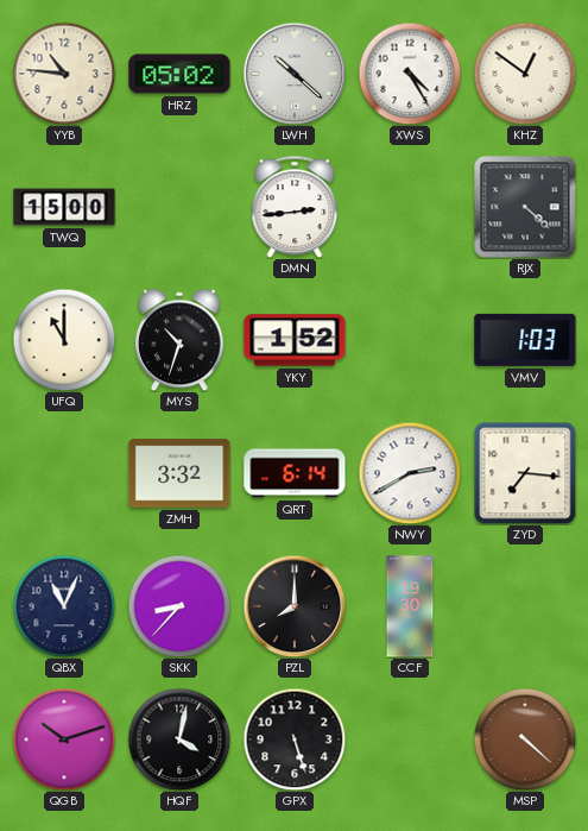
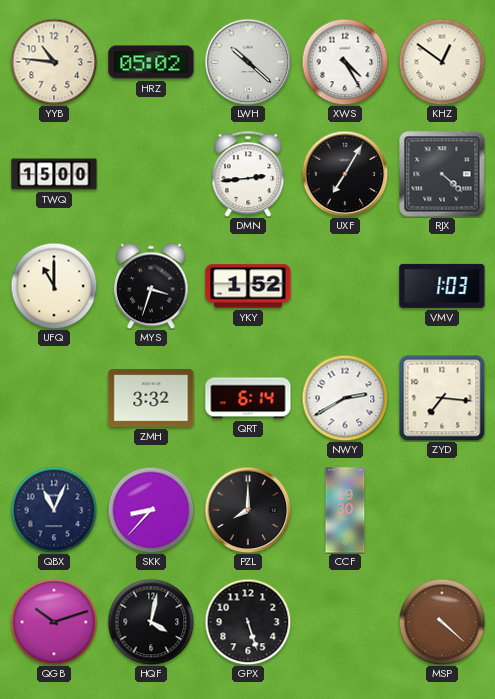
UXF: none -> 7:05 (345, 174)
MYS: 10:33 -> 3:33 (152, 286)
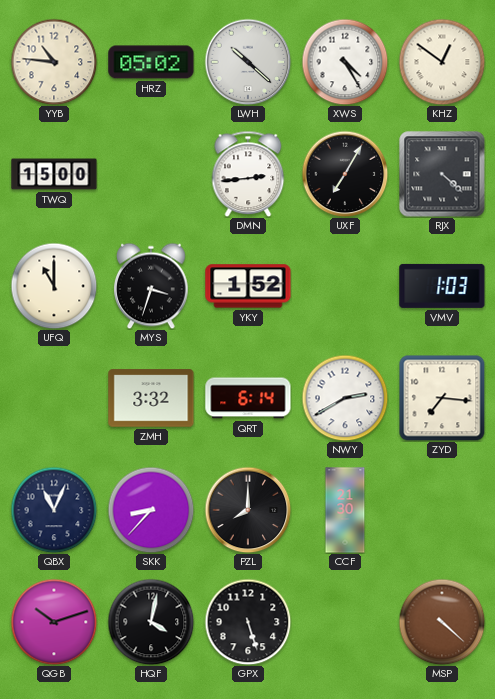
CCF: 19:30 -> 21:30 (345, 510)
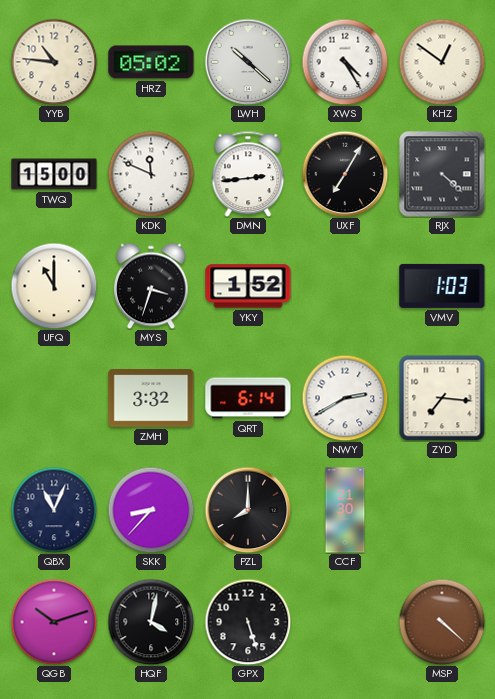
KDK: none -> 11:49 (151, 174)
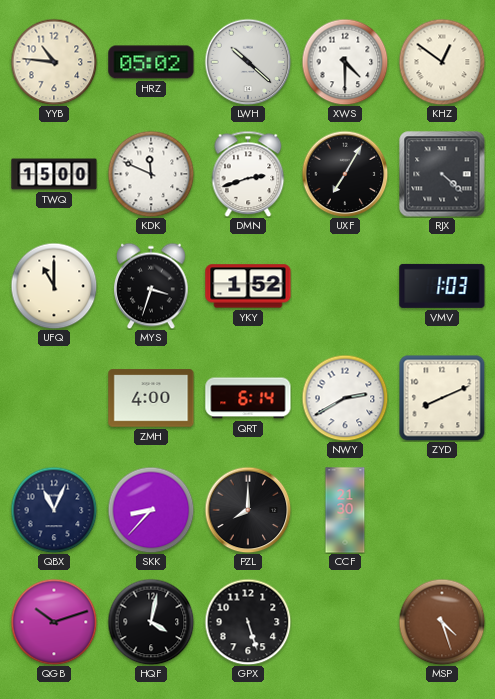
XWS: 4:25 -> 4:30 (345, 62)
DMN: 2:44 -> 2:42 (248, 174)
ZMH: 3:32 -> 4:00 (151, 398)
ZYD: 7:16 -> 8:11 (442, 398)
MSP: 4:22 -> 4:27 (442, 622)
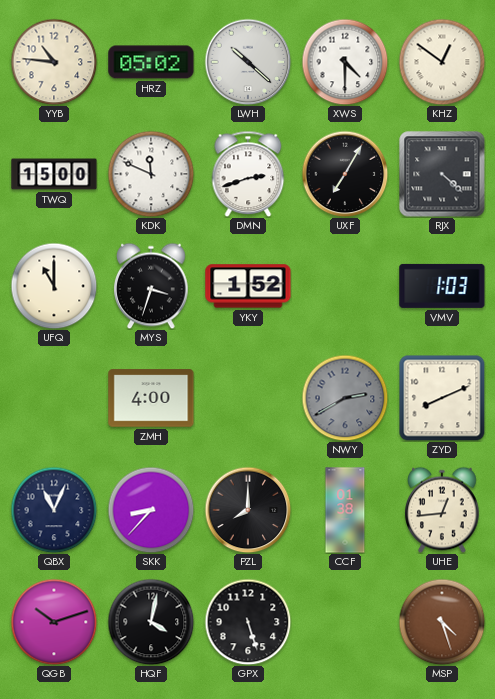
QRT: 6:14 -> none (248, 398)
NWY dial: white -> grey (345, 398)
CCF: 21:30 -> 01:38 (345, 510)
UHE: none -> 12:44 (443, 510)
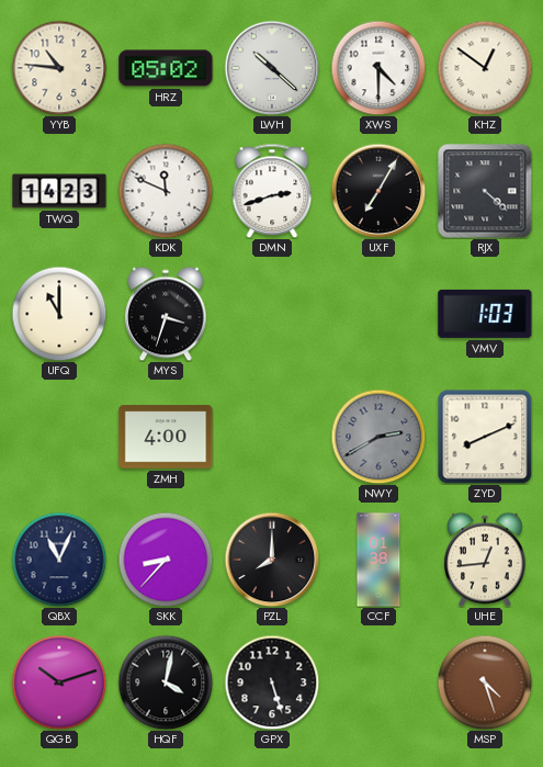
TWQ: 15:00 -> 14:23 (59, 191)
YKY: 1:52 -> none (248, 286)
